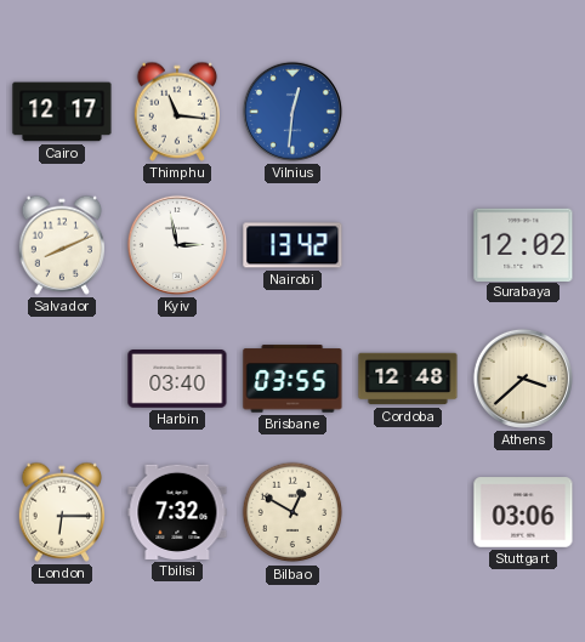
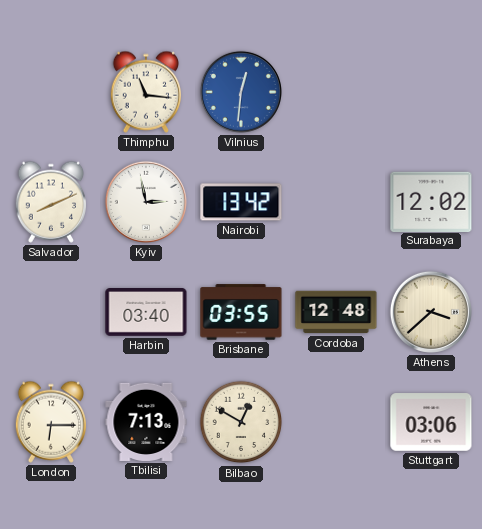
Cairo: 12:17 -> none (62, 112)
Tbilisi: 7:32 -> 7:13 (146, 422)
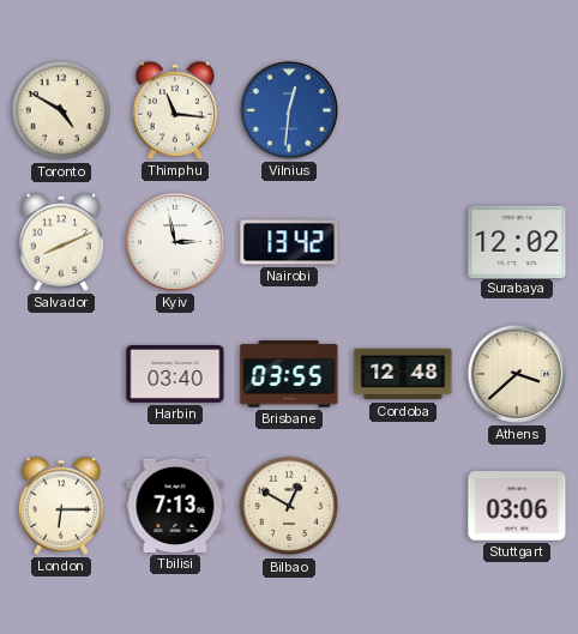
Toronto: none -> 4:50 (61, 110)
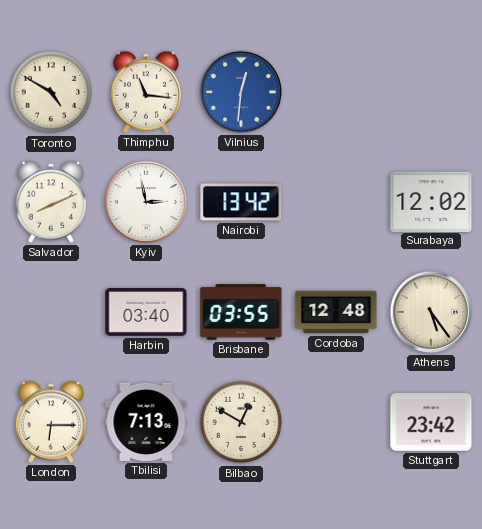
Athens: 3:38 -> 5:24 (431, 312)
Stuttgart: 03:06 -> 23:42 (431, 422)
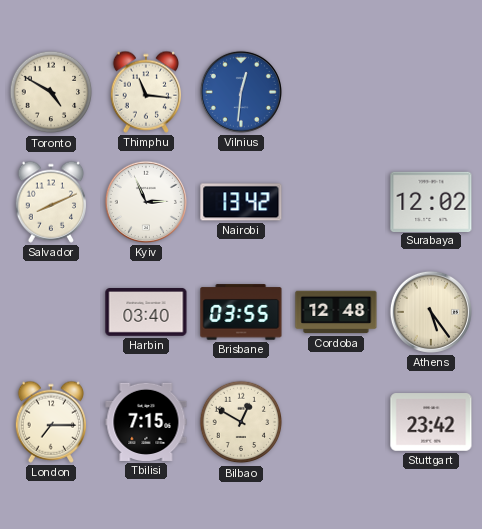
Kyiv: 2:58 -> 2:56 (146, 202)
London: 6:15 -> 7:15 (50, 422)
Tbilisi: 7:13 -> 7:15 (146, 422)
